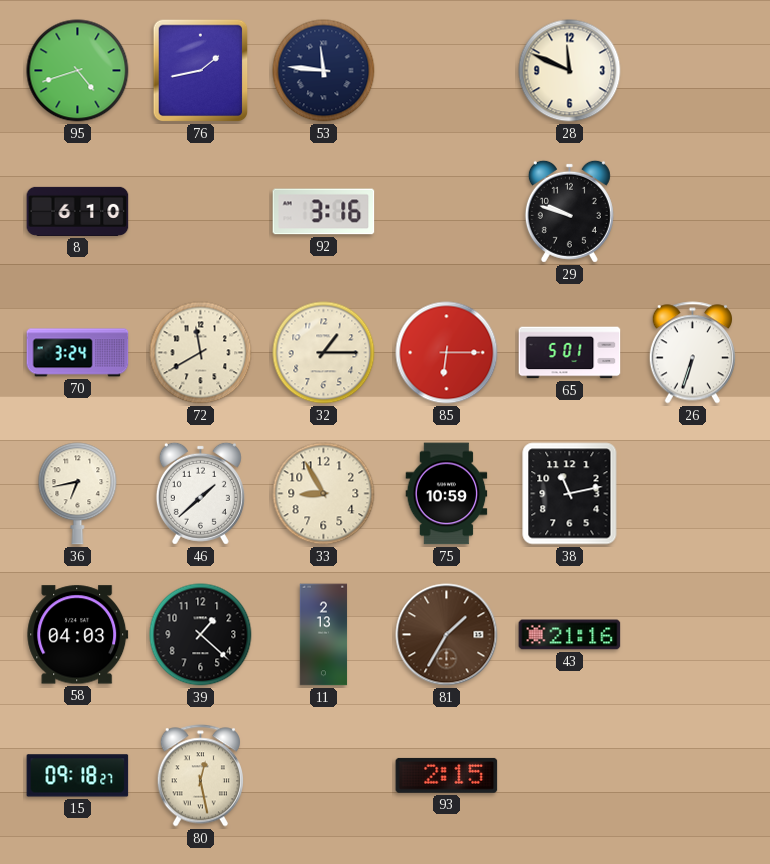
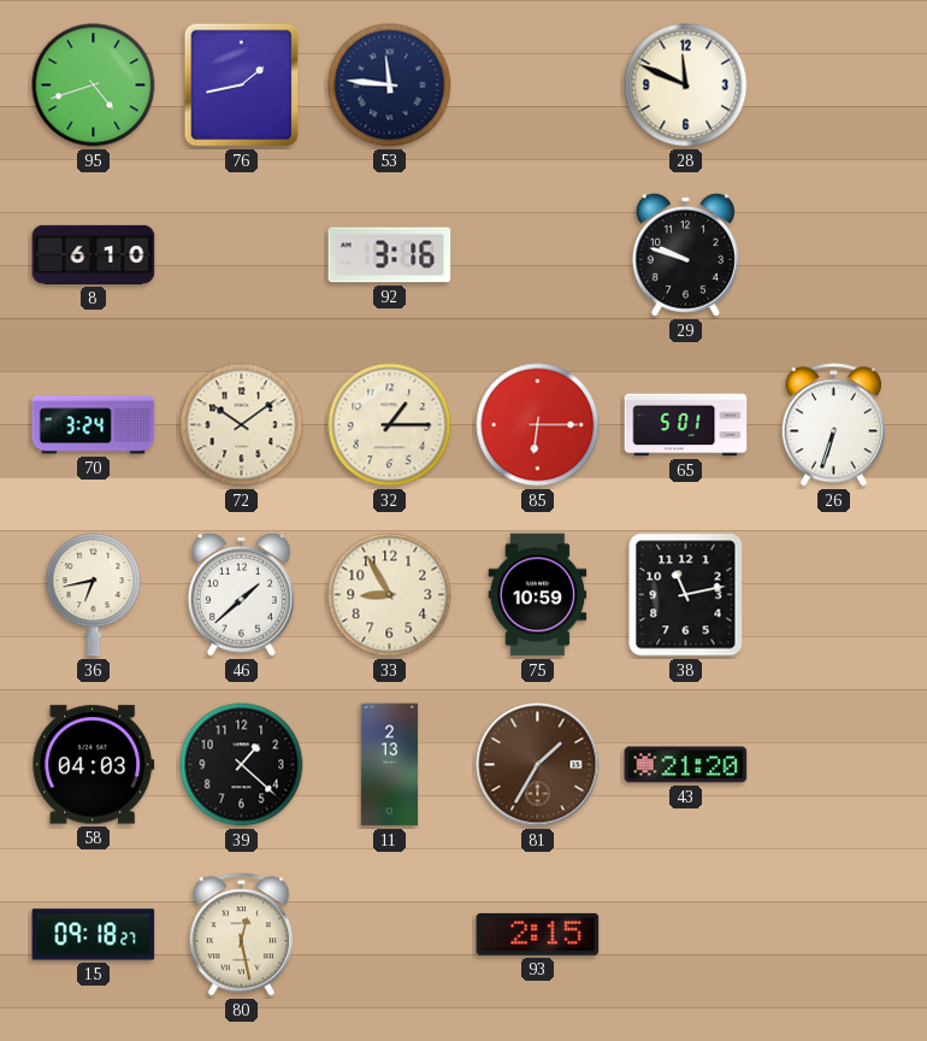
72: 11:40 -> 10:09 (242, 425)
43: 21:16 -> 21:20 (686, 765)
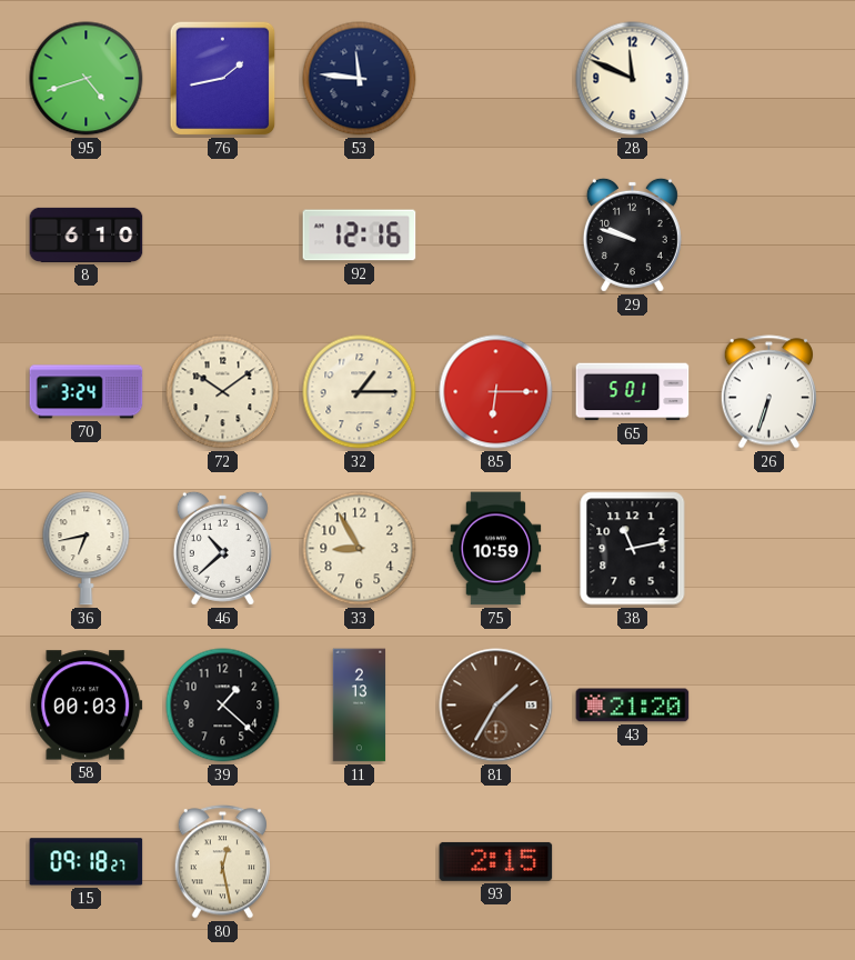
92: 3:16 -> 12:16 (360, 236)
46: 1:38 -> 10:38 (222, 548)
58: 04:03 -> 00:03 (87, 706)
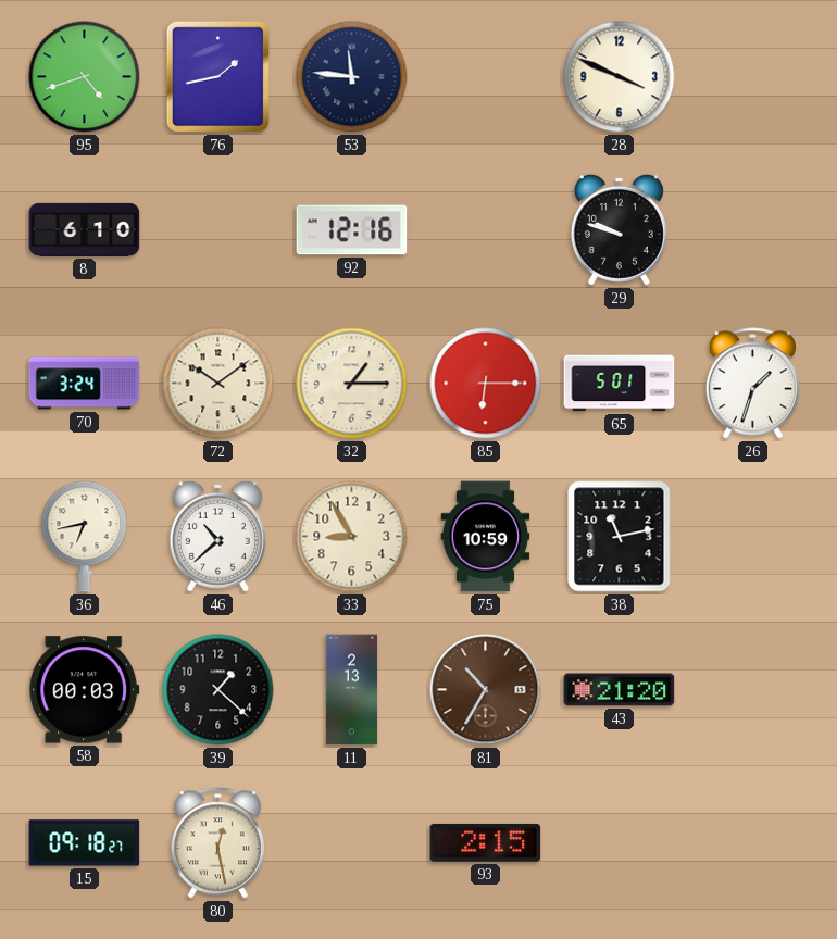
28: 11:49 -> 3:49 (620, 77)
26: 6:33 -> 1:33 (752, 384)
81: 1:35 -> 10:35 (486, 690)
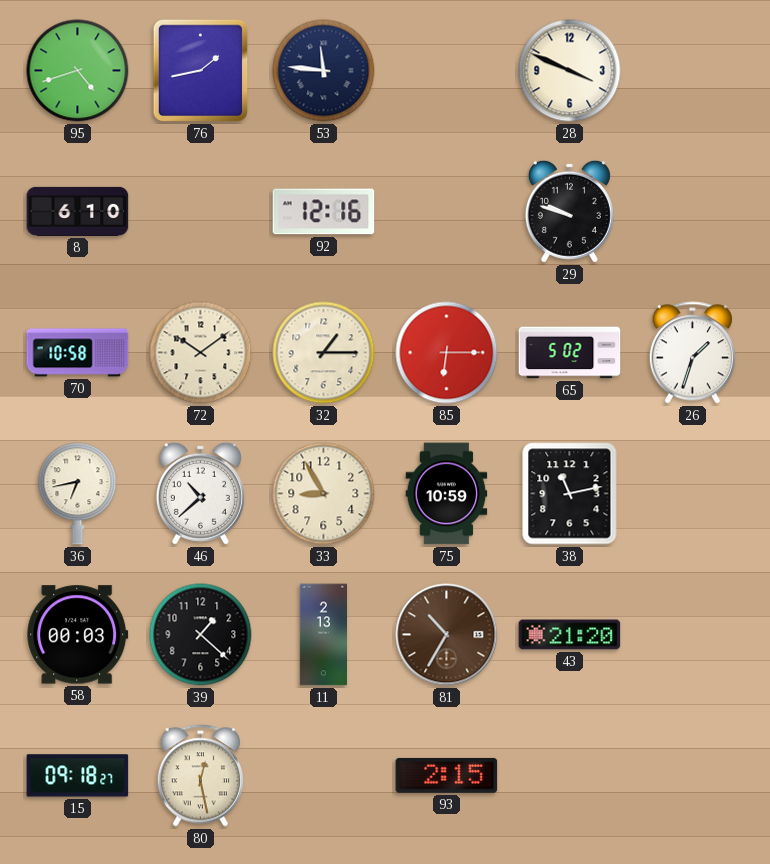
70: 3:24 -> 10:58 (78, 353)
65: 5:01 -> 5:02 (570, 353)
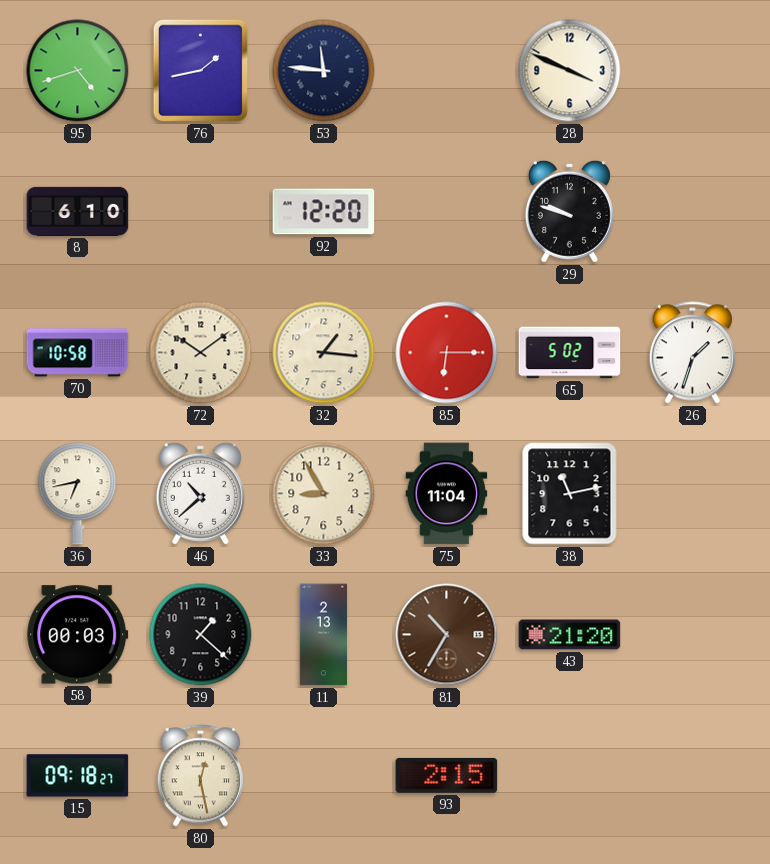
92: 12:16 -> 12:20 (324, 212)
32: 1:15 -> 1:16 (324, 353)
75: 10:59 -> 11:04 (447, 494)
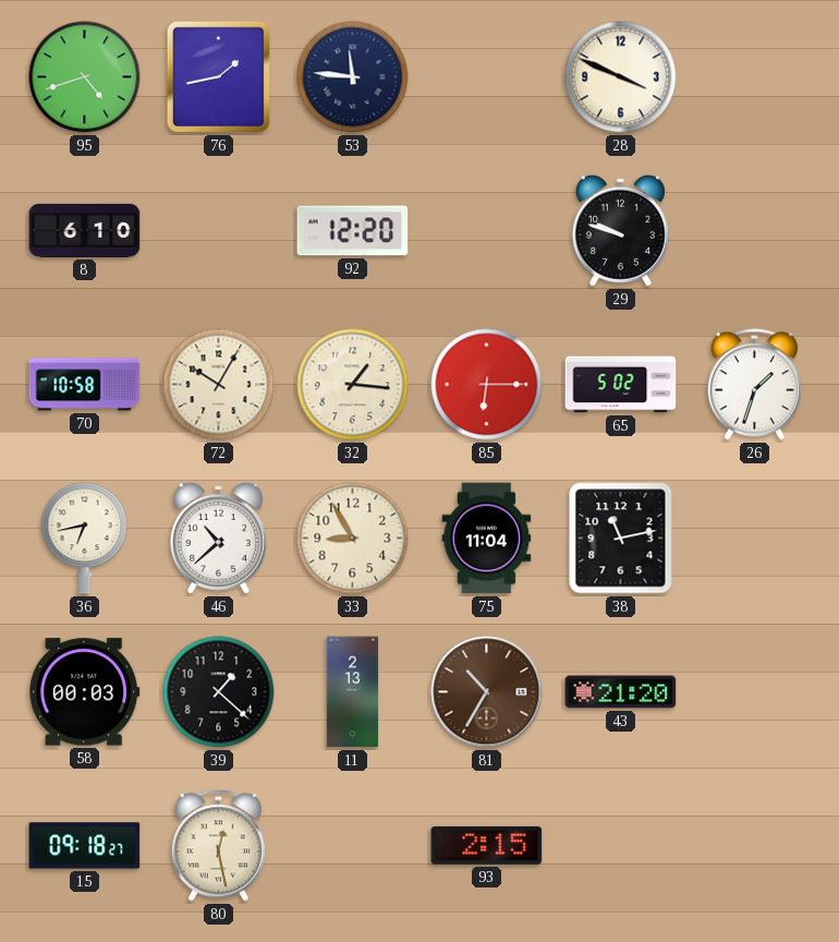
72: 10:09 -> 10:05 (219, 385)
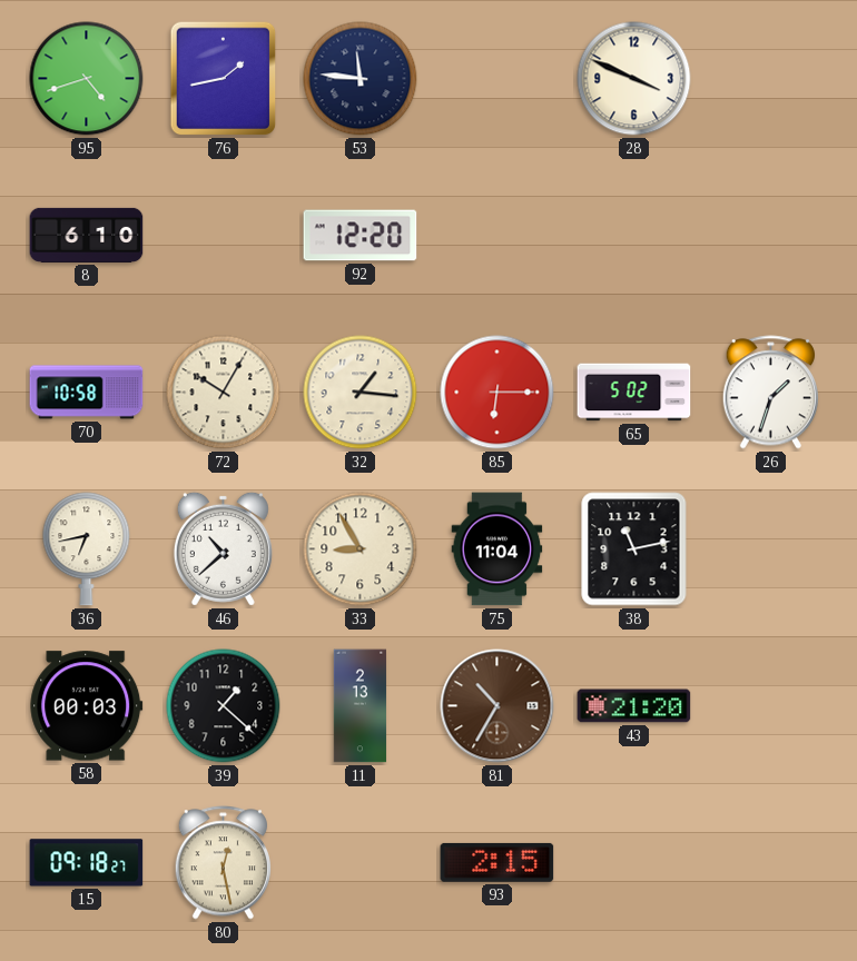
29: 9:48 -> none (620, 230)
